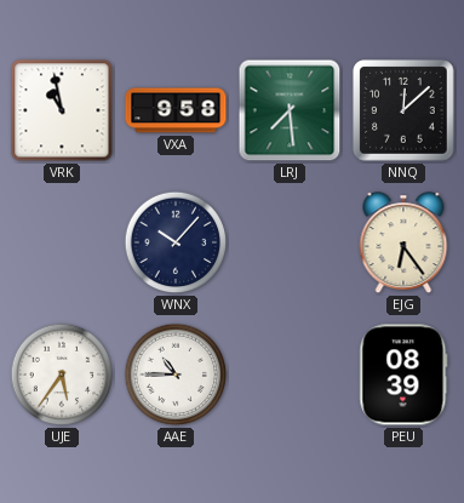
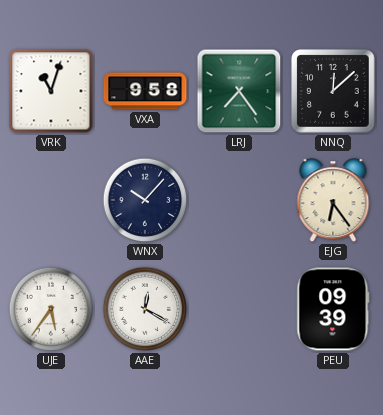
VRK: 10:58 -> 11:03 (51, 91)
LRJ: 7:29 -> 7:24 (239, 91)
AAE: 10:45 -> 12:20 (145, 309)
PEU: 08:39 -> 09:39 (333, 309)
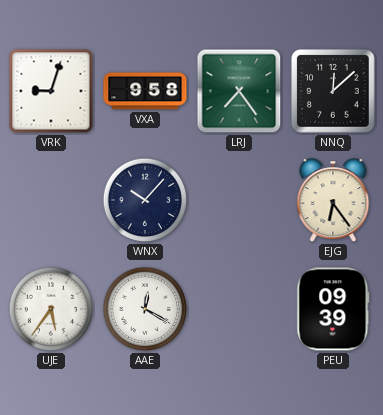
VRK: 11:03 -> 9:03 (51, 91)
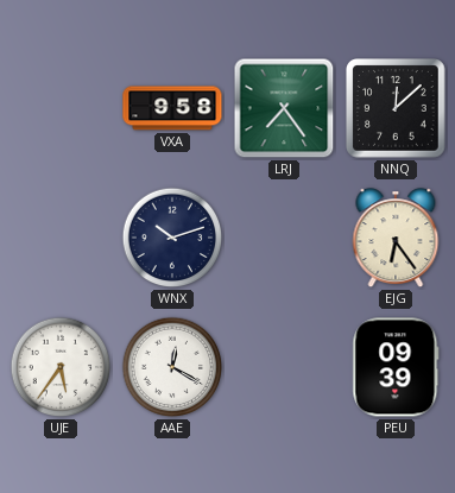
VRK: 9:03 -> none (51, 91)
WNX: 10:07 -> 10:12 (172, 238)
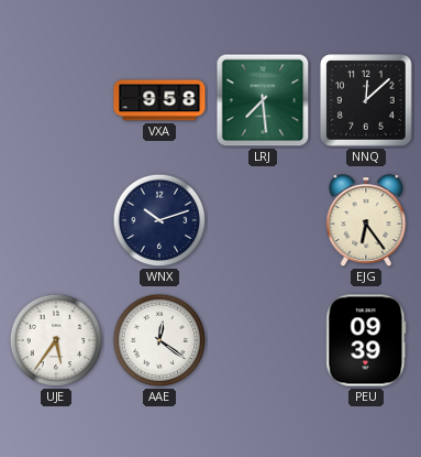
LRJ: 7:24 -> 7:29 (263, 100)
AAE: 12:20 -> 12:21 (159, 340)
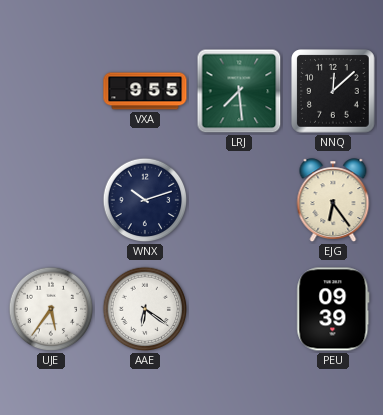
VXA: 9:58 -> 9:55 (145, 91)
AAE: 12:21 -> 6:21 (145, 309)
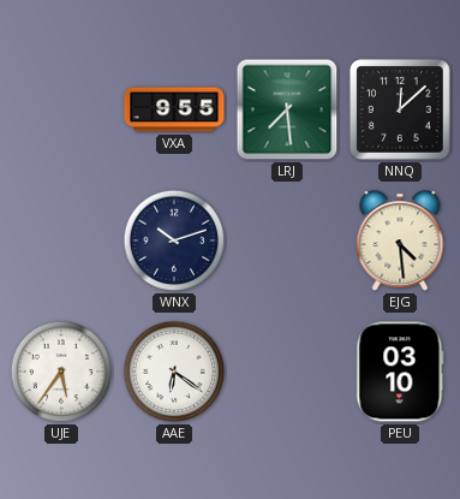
EJG: 6:24 -> 4:29 (400, 242)
PEU: 09:39 -> 03:10 (400, 372)
